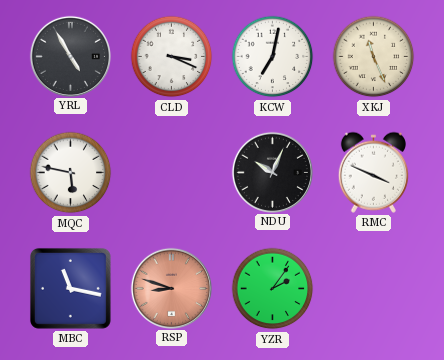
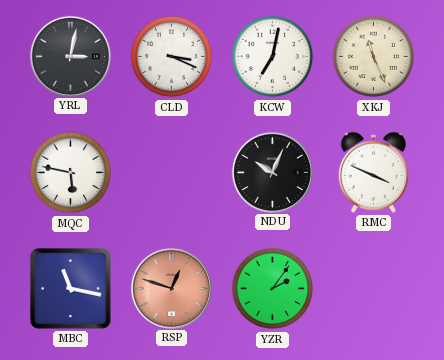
YRL: 4:55 -> 3:02 (70, 56)
RSP: 8:48 -> 12:48 (171, 288)
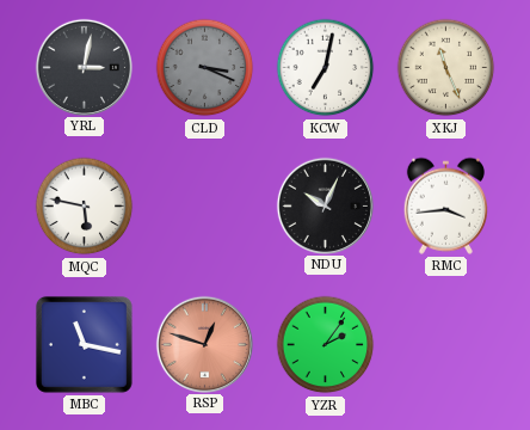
CLD dial: white -> grey (205, 68)
RMC: 3:49 -> 3:44 (445, 205)
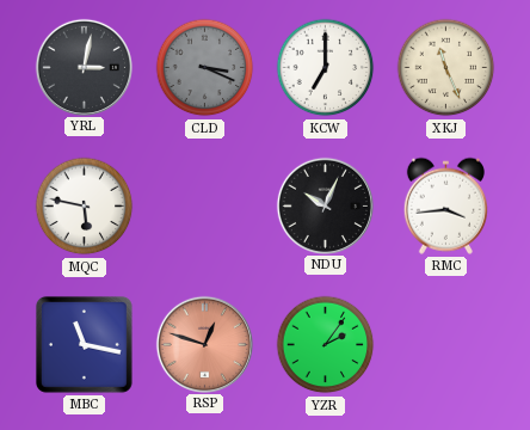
KCW: 7:02 -> 7:00 (326, 68)
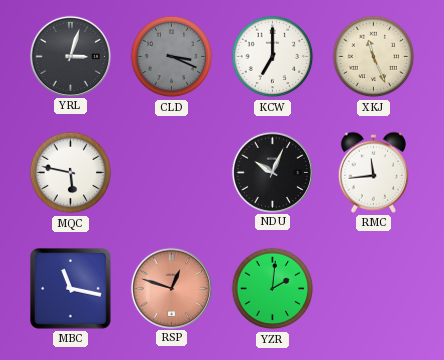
YRL: 3:02 -> 3:03 (70, 56)
RMC: 3:44 -> 11:44 (373, 172)
YZR: 2:06 -> 2:01 (273, 289)
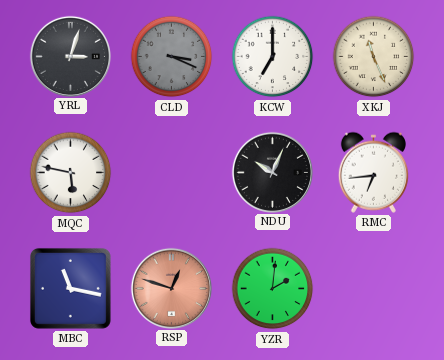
RMC: 11:44 -> 6:44 (373, 172)
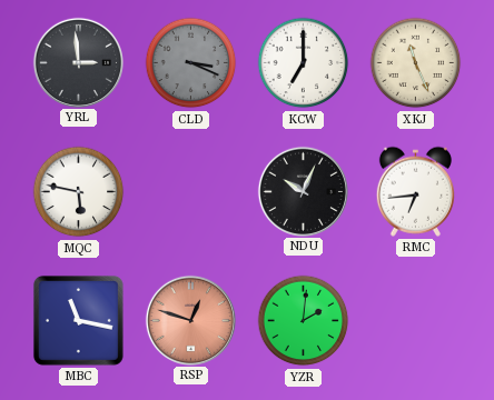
YRL: 3:03 -> 2:59 (78, 62)
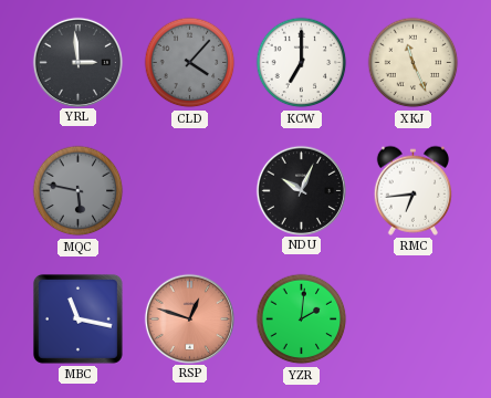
CLD: 3:19 -> 4:07 (190, 63)
MQC dial: white -> grey (79, 191)
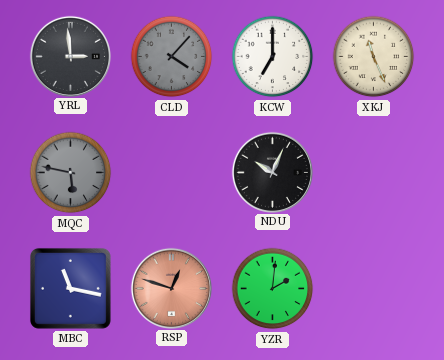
RMC: 6:44 -> none (412, 190)
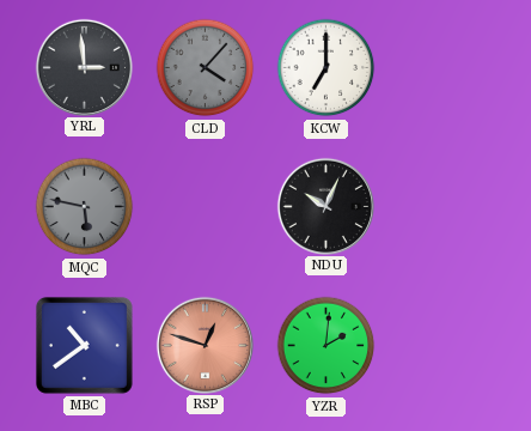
XKJ: 11:26 -> none (374, 57)
MBC: 11:17 -> 10:39 (84, 345)
